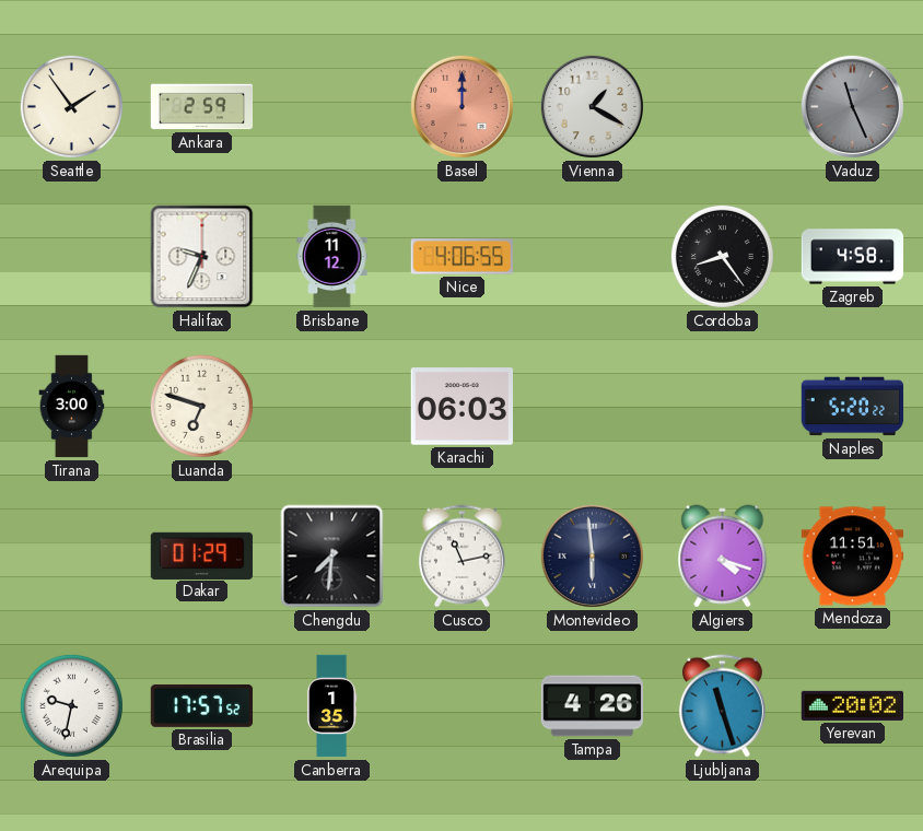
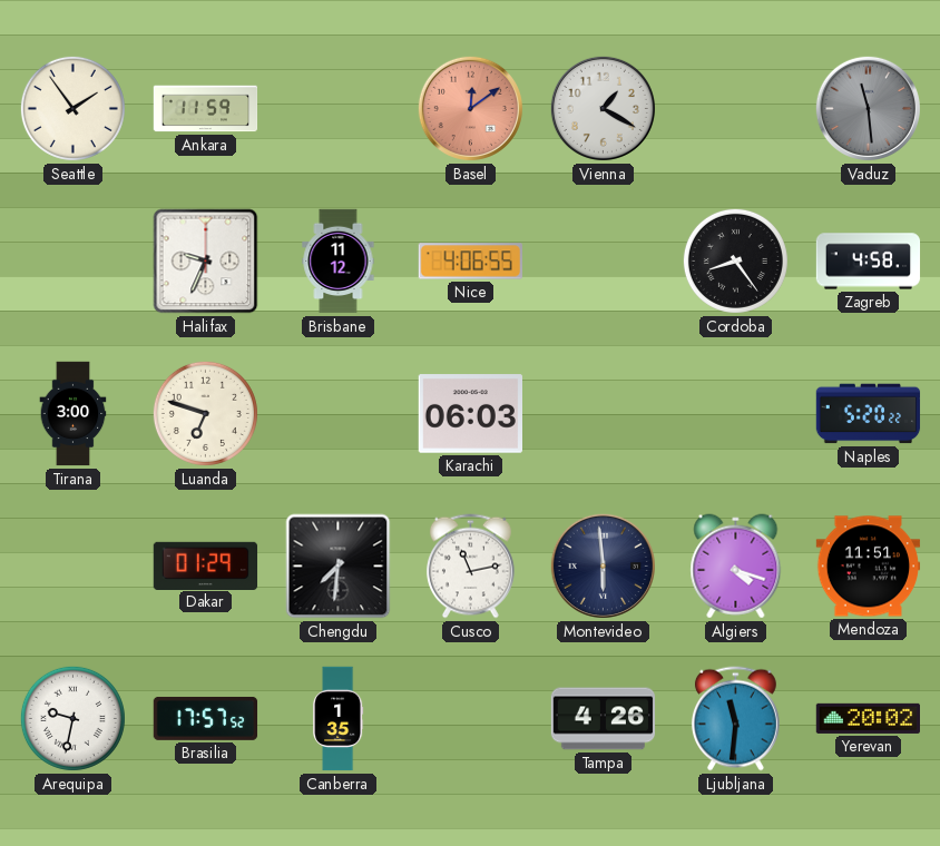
Ankara: 2:59 -> 11:59 (206, 109)
Basel: 12:00 -> 12:09 (470, 108)
Vaduz: 11:26 -> 11:29 (868, 108)
Ljubljana: 11:27 -> 11:31 (735, 719)
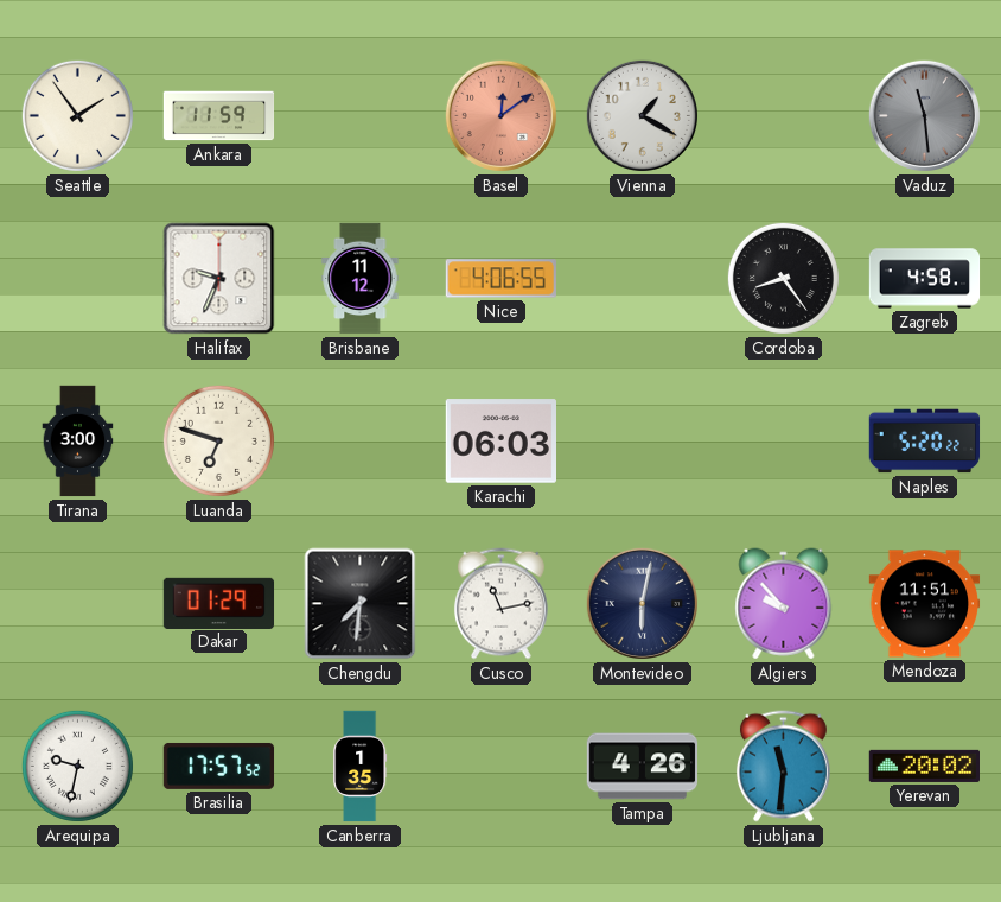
Montevideo: 5:59 -> 6:02 (642, 603)
Algiers: 4:18 -> 9:53 (784, 604)
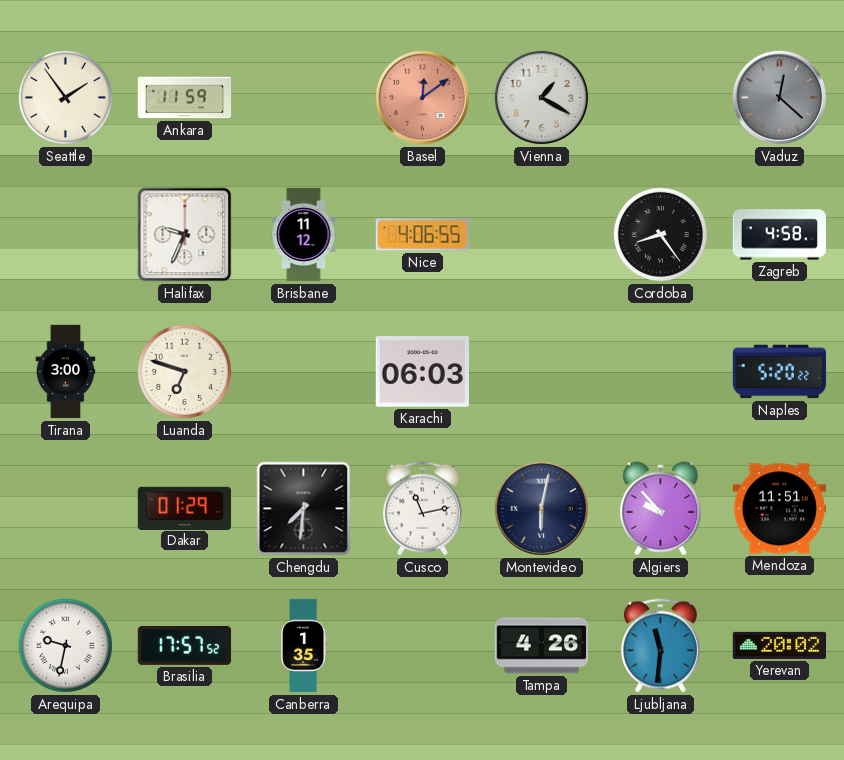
Vaduz: 11:29 -> 12:22 (779, 97)
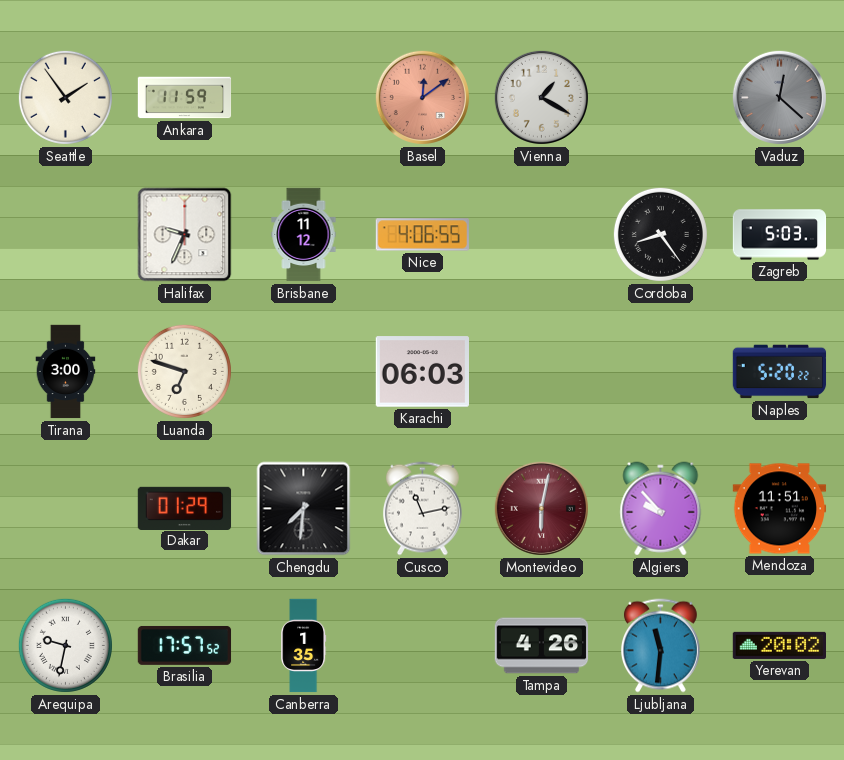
Zagreb: 4:58 -> 5:03 (780, 235)
Montevideo dial: navy -> burgundy (541, 508)
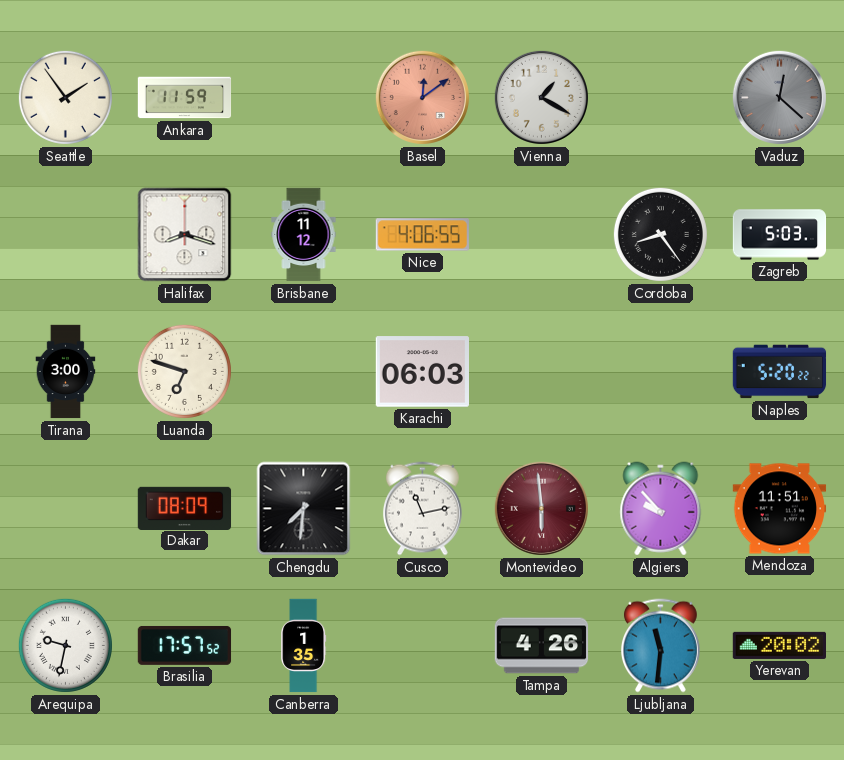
Halifax: 9:34 -> 8:18 (185, 235)
Dakar: 01:29 -> 08:09 (185, 508)
Montevideo: 6:02 -> 5:59 (541, 508)
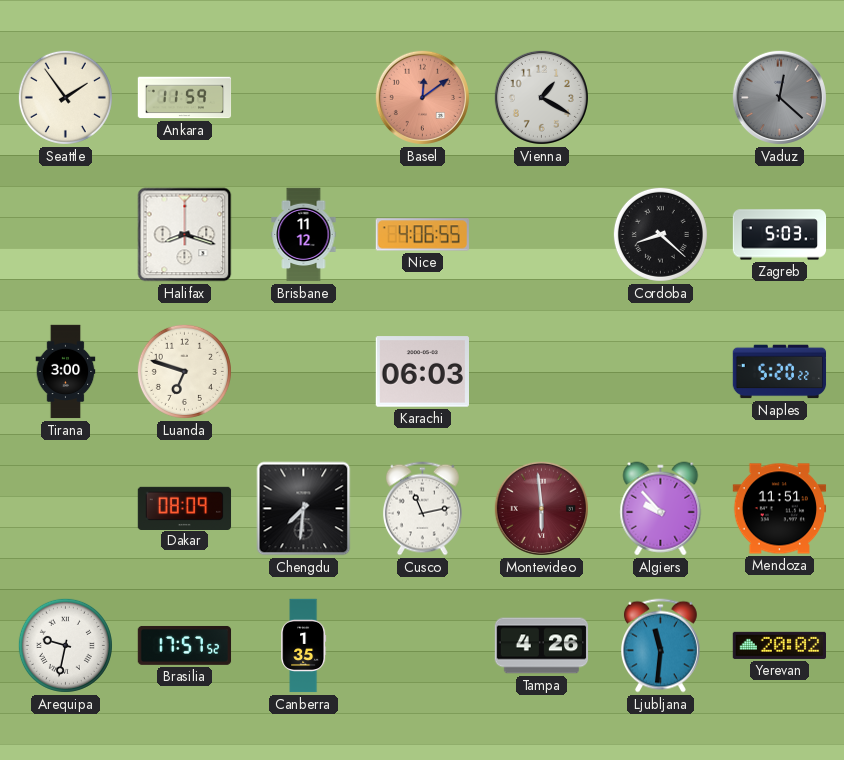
Cordoba: 8:24 -> 8:22 (660, 234)
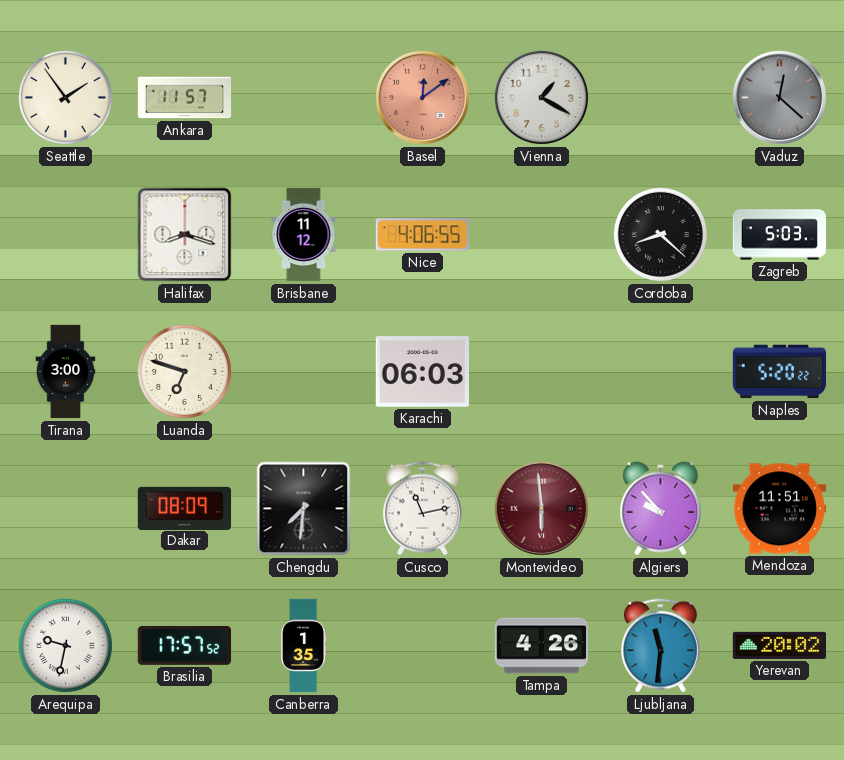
Ankara: 11:59 -> 11:57 (185, 98)
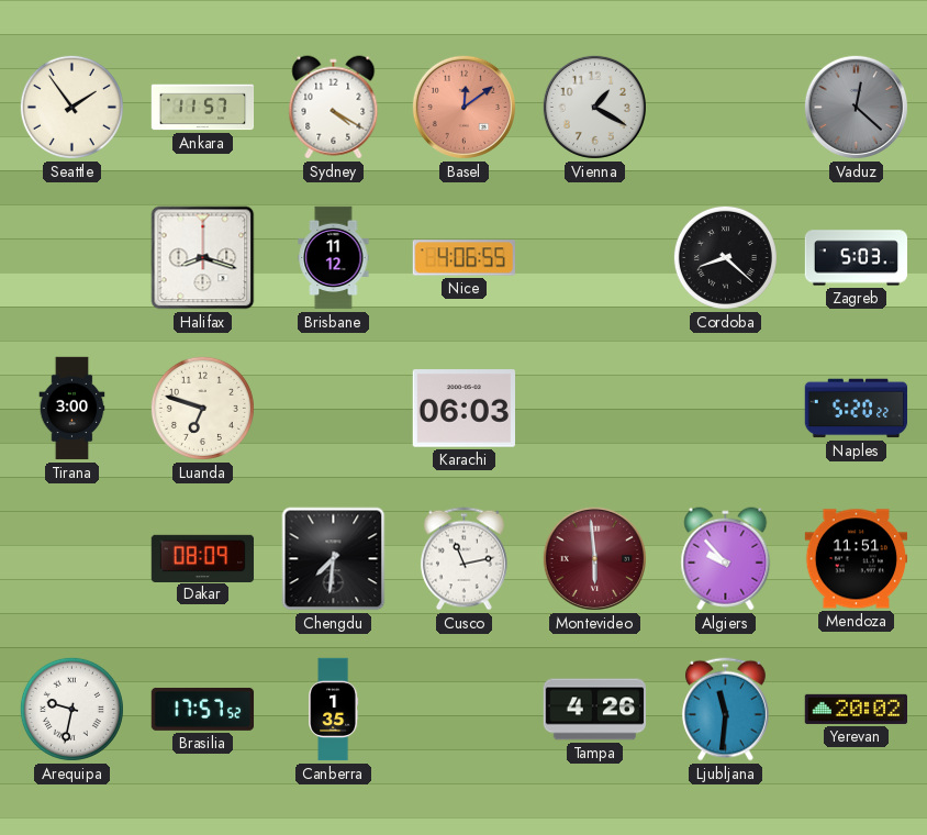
Sydney: none -> 4:20 (334, 108)
